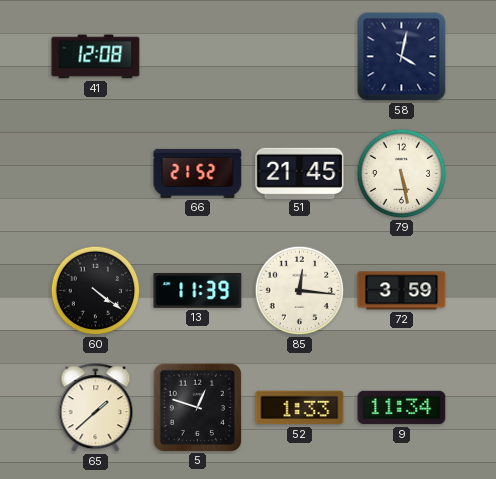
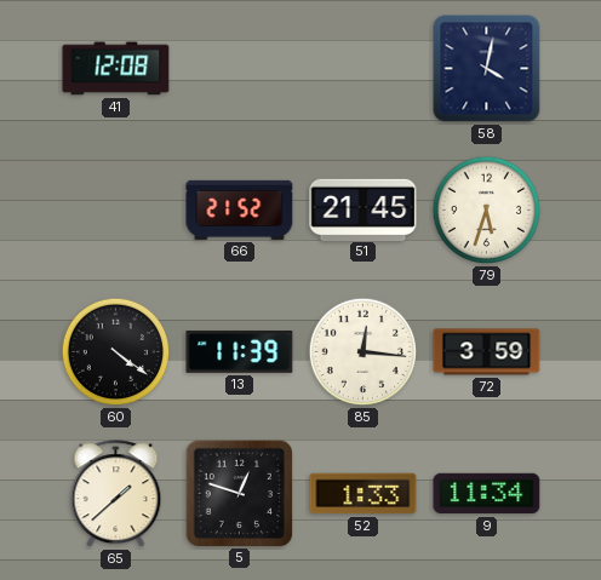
79: 5:28 -> 5:33 (487, 211)
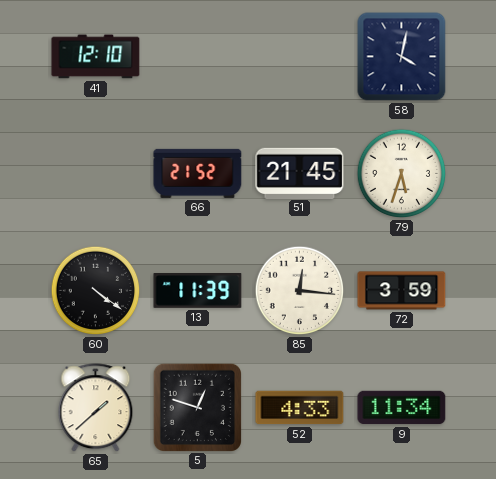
41: 12:08 -> 12:10 (96, 57)
52: 1:33 -> 4:33 (300, 408)
